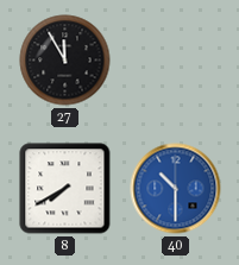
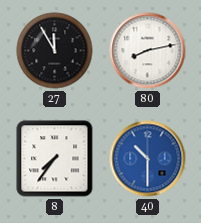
80: none -> 8:13 (148, 51)
8: 7:40 -> 7:36 (55, 159)
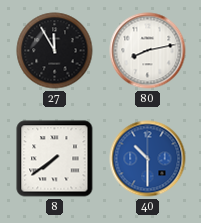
8: 7:36 -> 7:39 (55, 159)
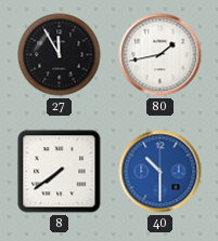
80: 8:13 -> 1:43 (161, 55)
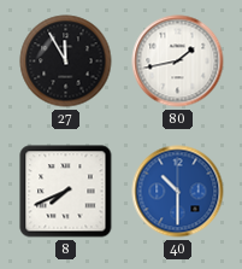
8: 7:39 -> 7:41 (66, 192)
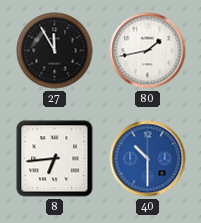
8: 7:41 -> 6:44 (55, 159)
